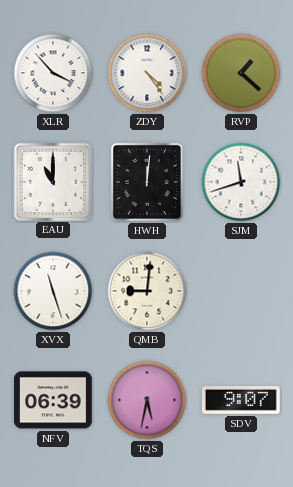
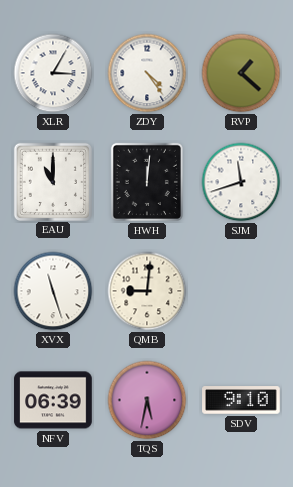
XLR: 3:53 -> 3:05 (53, 73)
SDV: 9:07 -> 9:10 (241, 400)
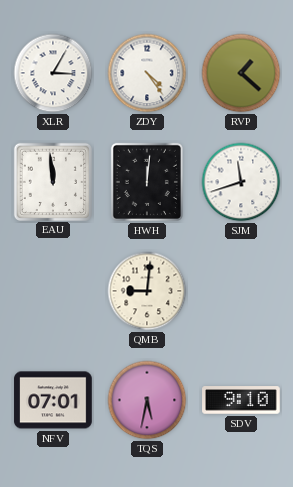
EAU: 11:00 -> 11:59 (52, 181)
XVX: 11:27 -> none (53, 291)
NFV: 06:39 -> 07:01 (53, 400)
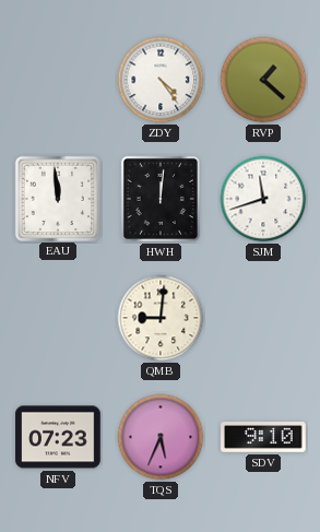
XLR: 3:05 -> none (53, 73)
NFV: 07:01 -> 07:23 (58, 437)
TQS: 5:32 -> 5:34 (161, 437)
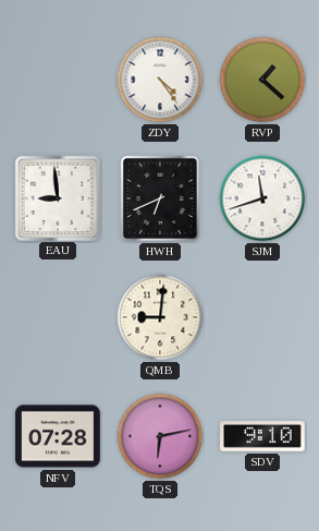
EAU: 11:59 -> 8:59 (57, 197)
HWH: 12:01 -> 6:41 (160, 198)
NFV: 07:23 -> 07:28 (58, 436)
TQS: 5:34 -> 6:13 (160, 436)
